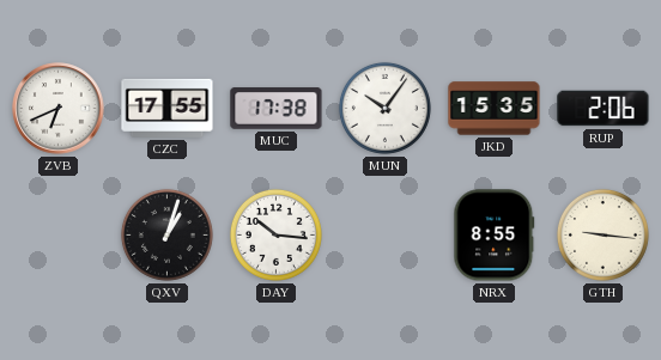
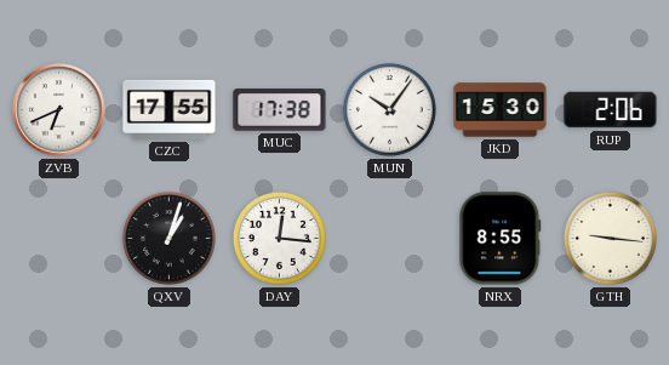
JKD: 15:35 -> 15:30 (501, 110)
DAY: 10:16 -> 12:16 (279, 238)
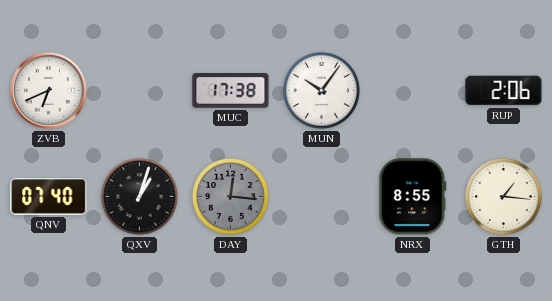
CZC: 17:55 -> none (170, 109)
JKD: 15:30 -> none (501, 110)
QNV: none -> 07:40 (49, 197)
DAY dial: white -> grey (230, 196)
GTH: 9:16 -> 1:16 (503, 196)
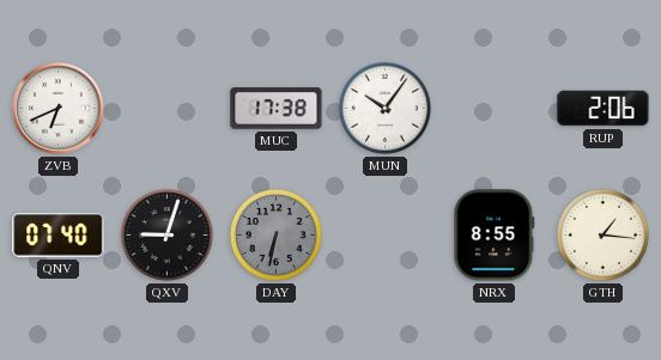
QXV: 1:03 -> 9:03 (166, 234)
DAY: 12:16 -> 6:32 (275, 234)
